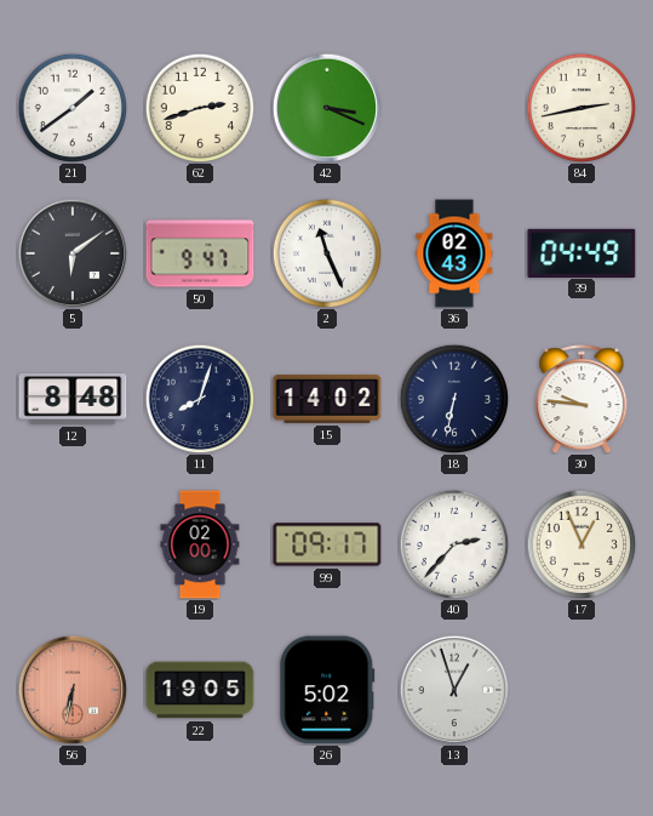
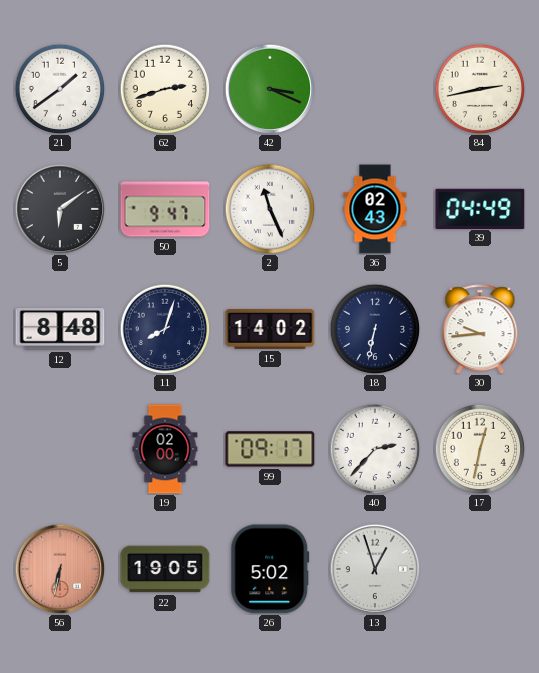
30: 9:46 -> 9:44 (480, 329)
17: 12:56 -> 12:32 (480, 449)
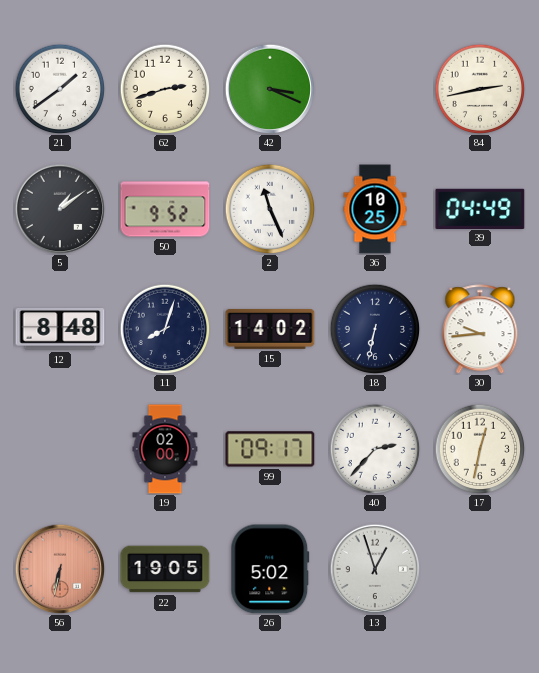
5: 6:09 -> 1:09 (60, 209)
50: 9:47 -> 9:52 (165, 209)
36: 02:43 -> 10:25 (375, 209)
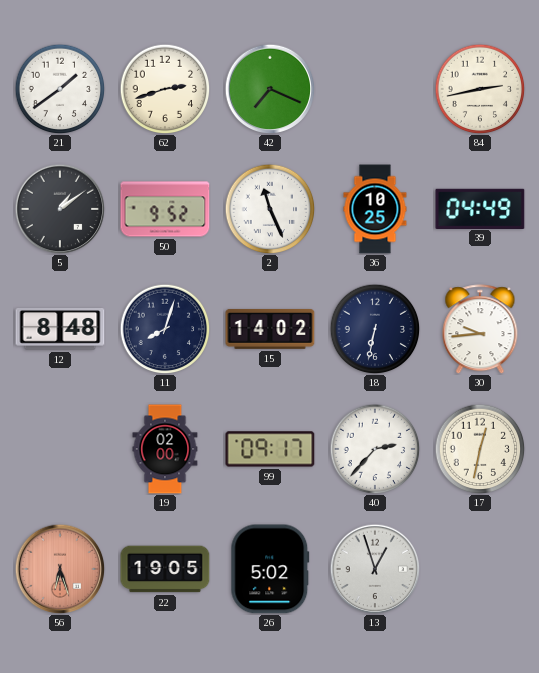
42: 3:19 -> 7:19 (270, 89)
56: 6:32 -> 6:27 (60, 569)
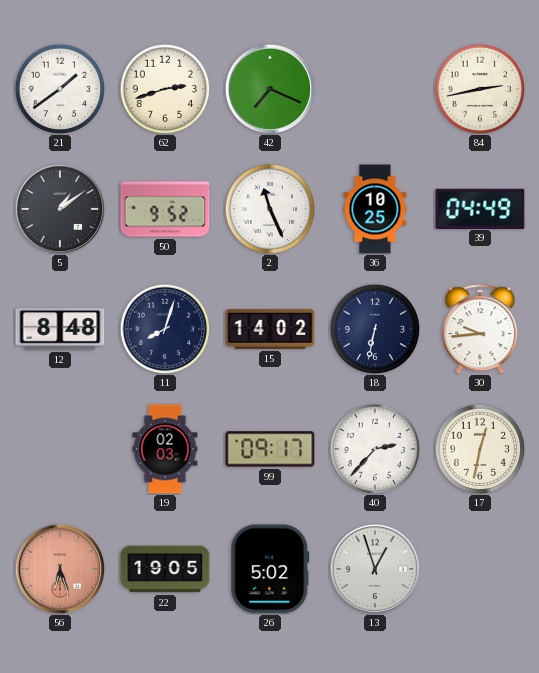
19: 02:00 -> 02:03 (165, 449)
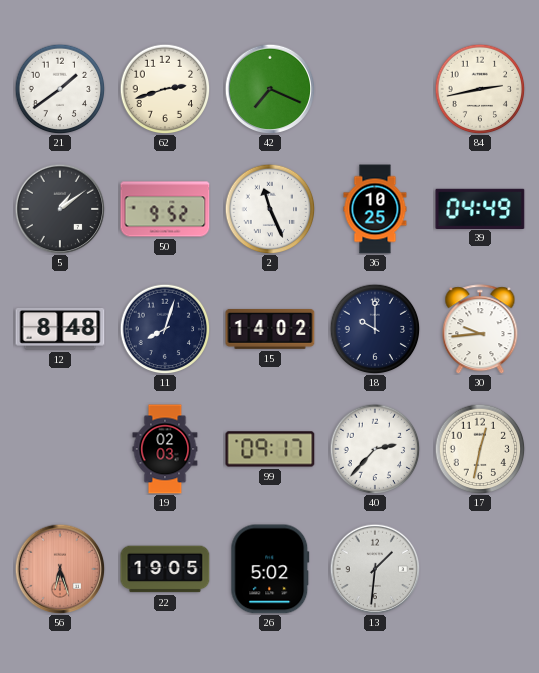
18: 6:32 -> 10:00 (375, 329)
13: 12:57 -> 1:31 (375, 569)
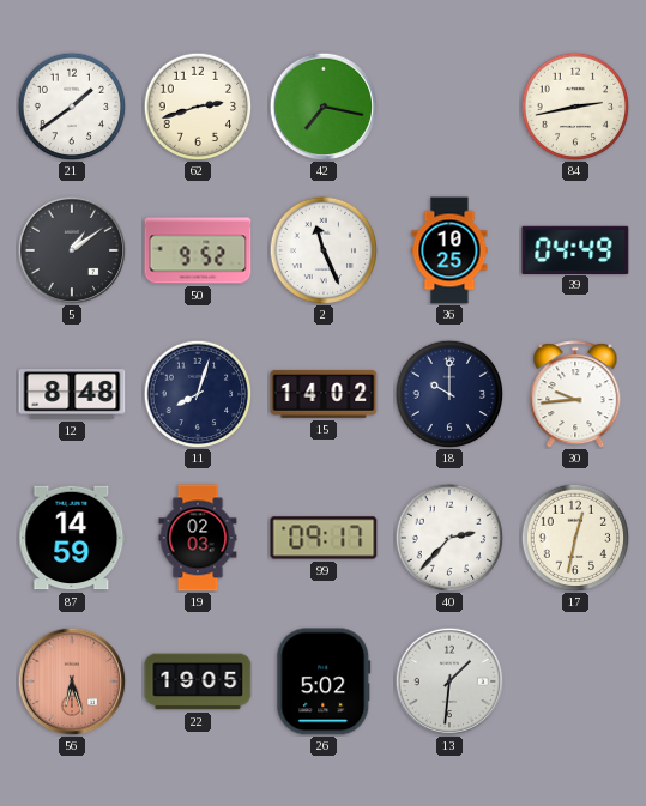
42: 7:19 -> 7:17 (324, 107)
87: none -> 14:59 (72, 538)
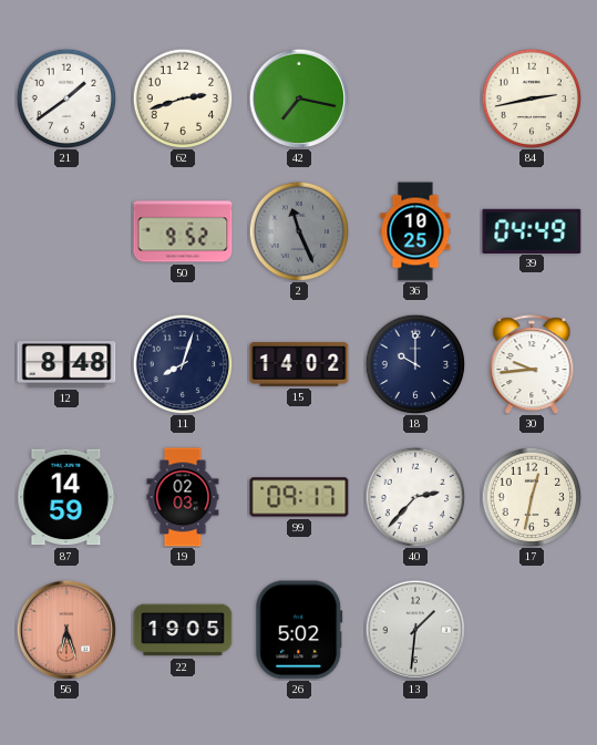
5: 1:09 -> none (72, 250)
2 dial: white -> grey (299, 231)
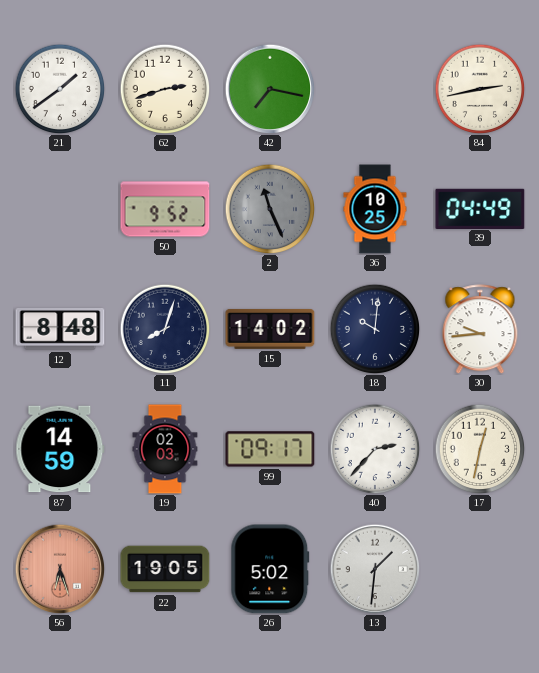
18: 10:00 -> 10:01 (375, 329)
